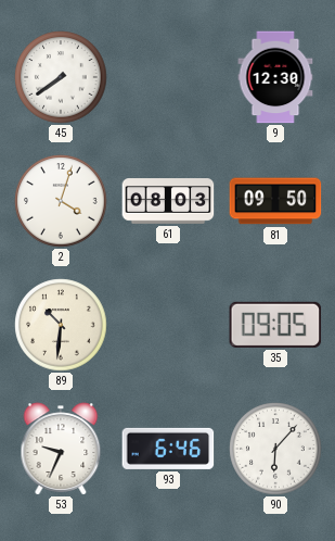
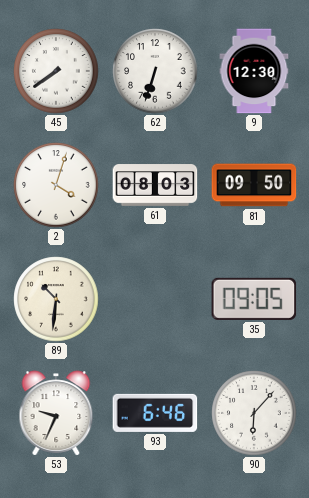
62: none -> 6:33 (155, 71)
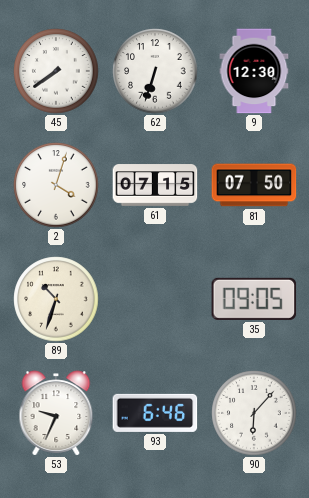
61: 08:03 -> 07:15 (155, 185)
81: 09:50 -> 07:50 (254, 185)
89: 10:31 -> 10:33 (56, 299)
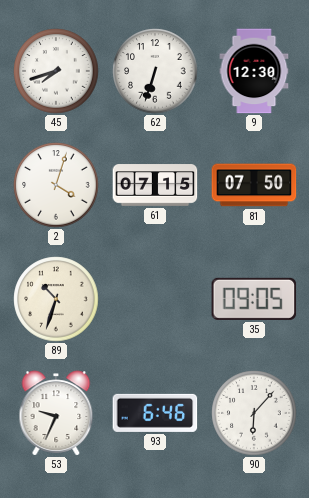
45: 7:39 -> 7:42 (56, 71)
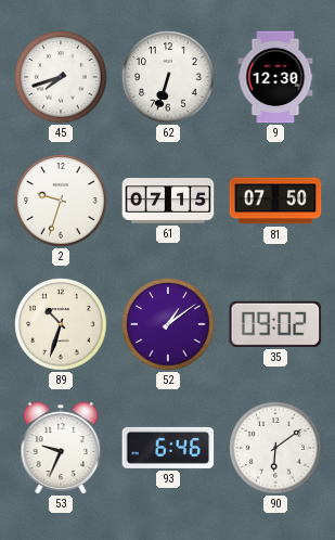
2: 4:03 -> 9:33 (61, 201)
52: none -> 1:09 (168, 324)
35: 09:05 -> 09:02 (275, 324)
90: 6:07 -> 6:09 (275, 448)
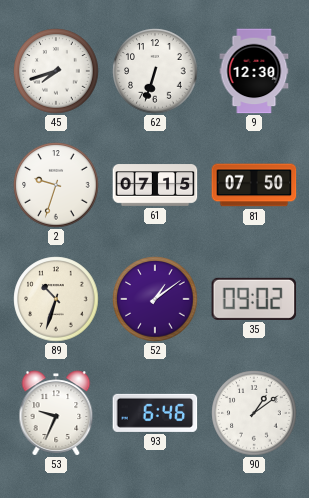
90: 6:09 -> 1:09 (254, 413)
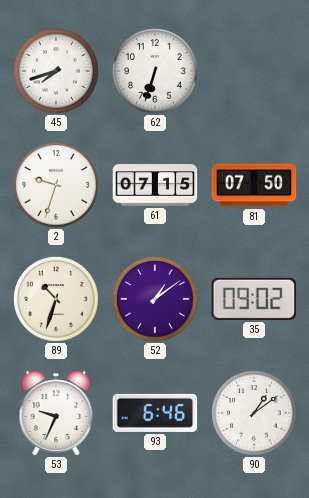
9: 12:30 -> none (254, 71)
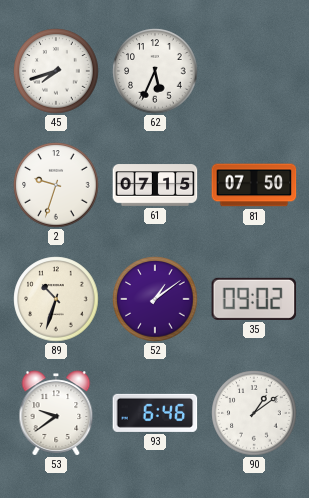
62: 6:33 -> 5:34 (155, 71)
53: 9:34 -> 9:39 (56, 413)
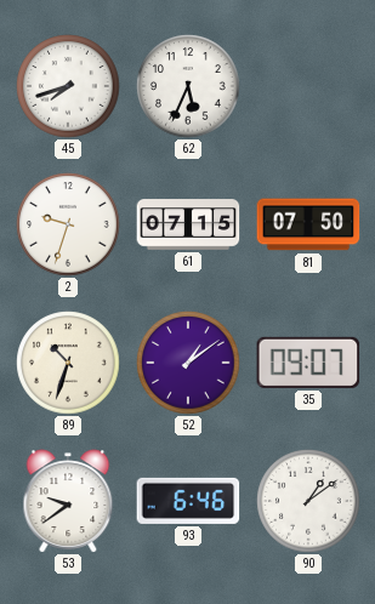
35: 09:02 -> 09:07 (308, 363)
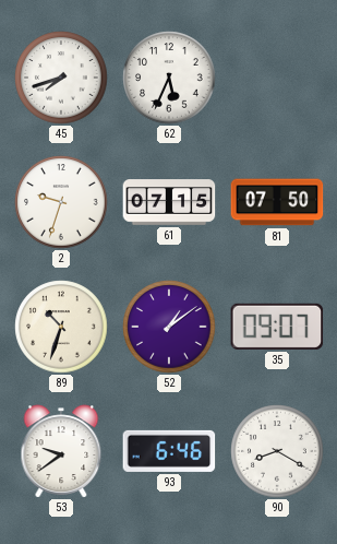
90: 1:09 -> 8:20 (277, 451)
